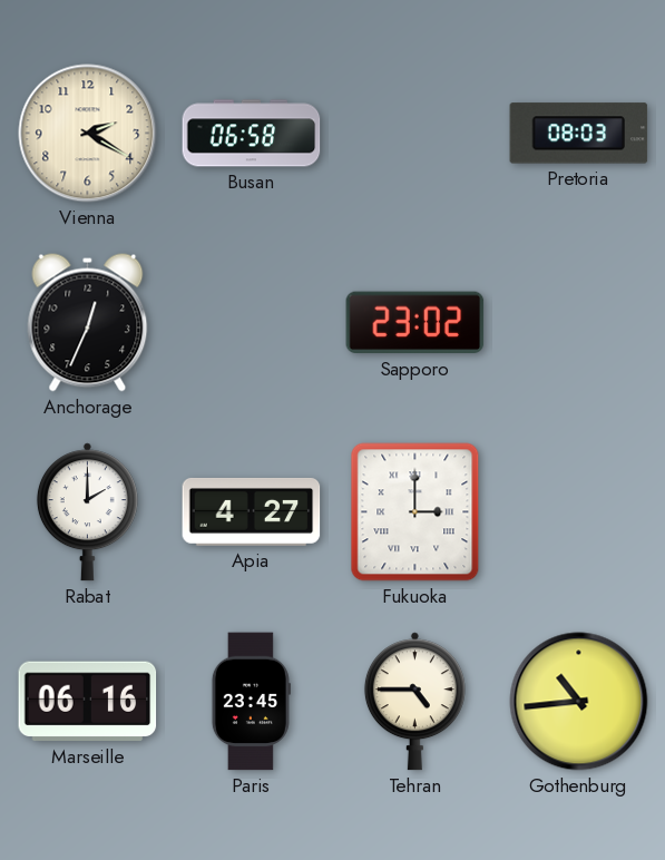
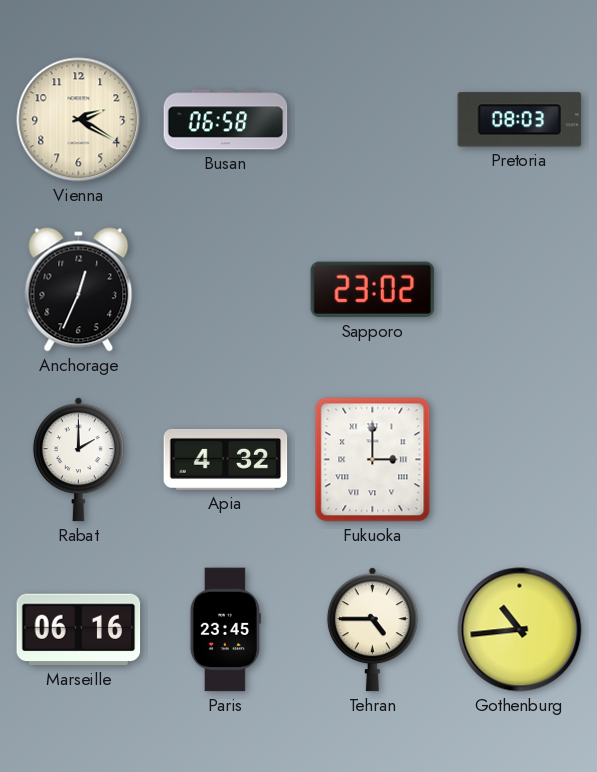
Apia: 4:27 -> 4:32 (226, 459)
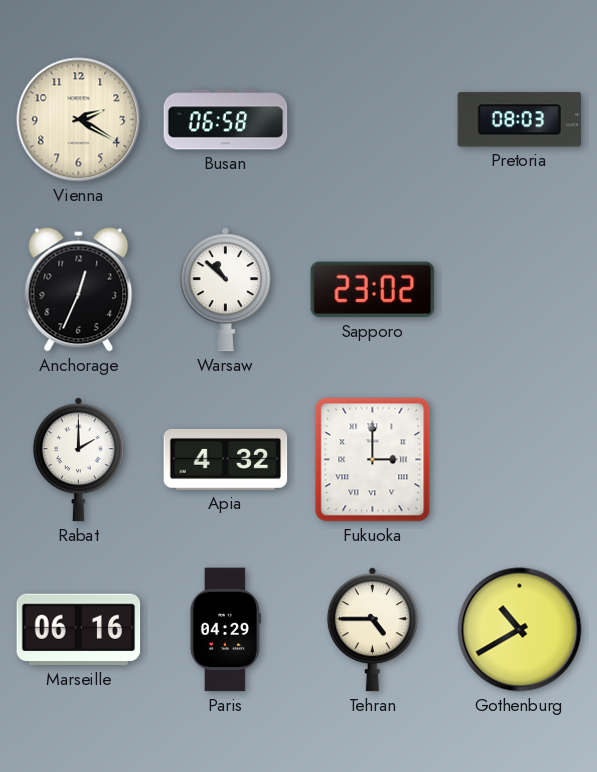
Warsaw: none -> 10:52 (225, 290)
Paris: 23:45 -> 04:29 (225, 630)
Gothenburg: 10:44 -> 10:40 (520, 630)
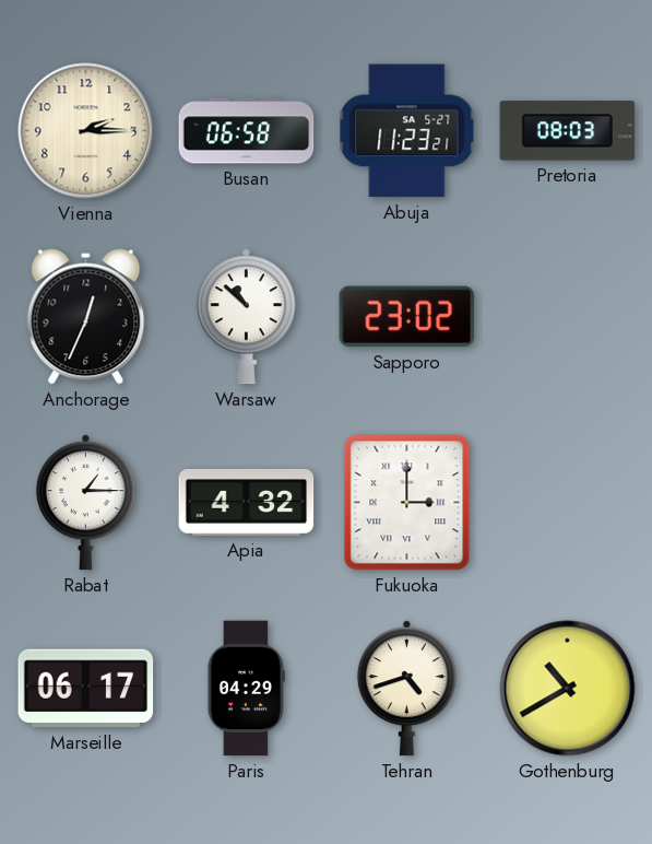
Vienna: 2:20 -> 2:15 (86, 131)
Abuja: none -> 11:23 (407, 131)
Rabat: 2:00 -> 1:15 (85, 503)
Marseille: 06:16 -> 06:17 (86, 689)
Tehran: 4:45 -> 4:42 (406, 689)
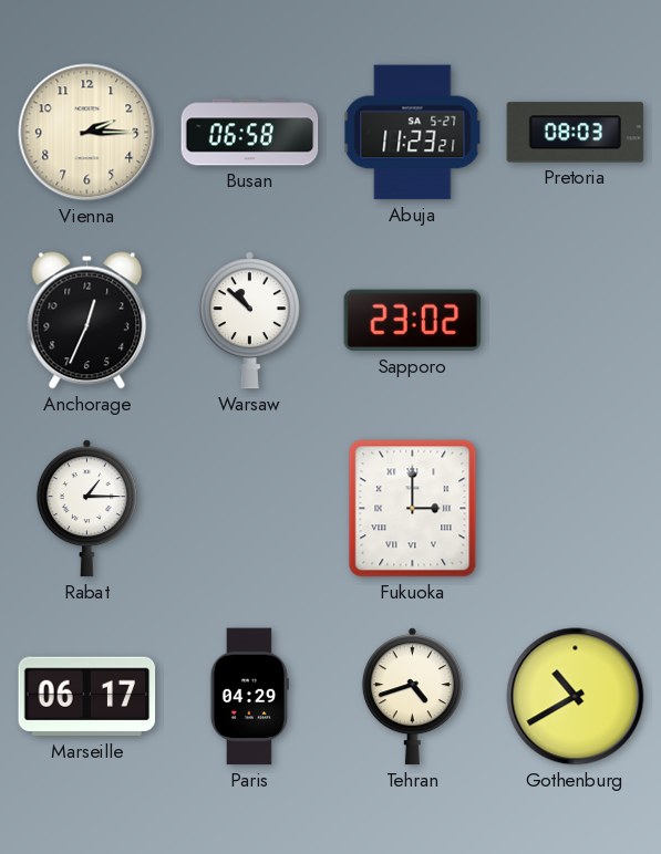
Apia: 4:32 -> none (247, 502)
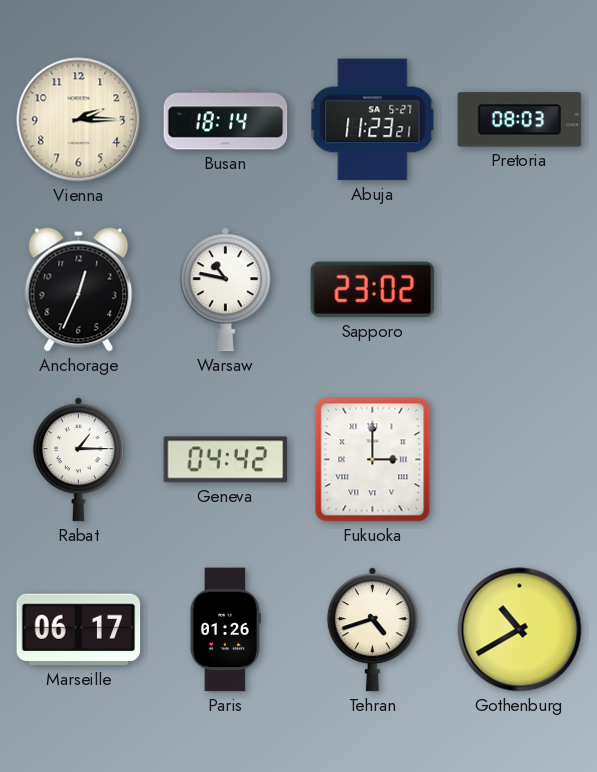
Busan: 06:58 -> 18:14 (226, 120)
Warsaw: 10:52 -> 10:47 (225, 290)
Geneva: none -> 04:42 (226, 460)
Paris: 04:29 -> 01:26 (225, 630)
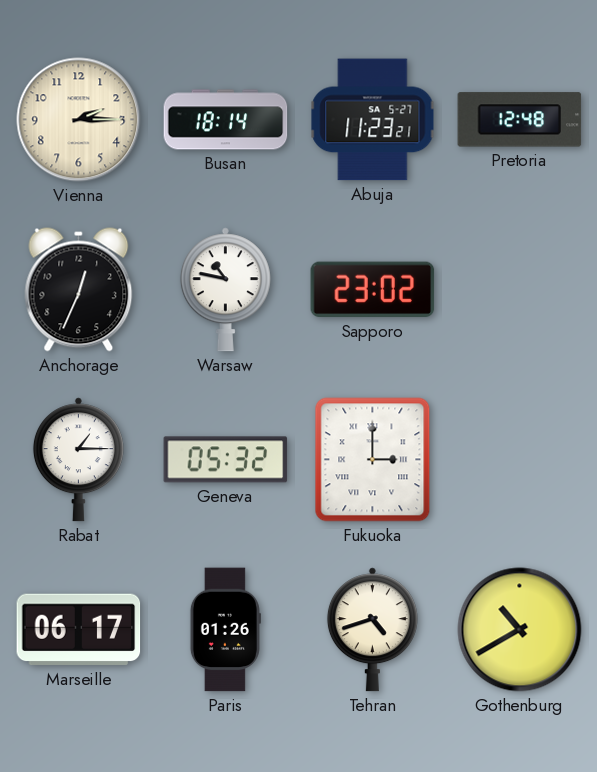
Pretoria: 08:03 -> 12:48 (520, 120)
Geneva: 04:42 -> 05:32 (226, 460)
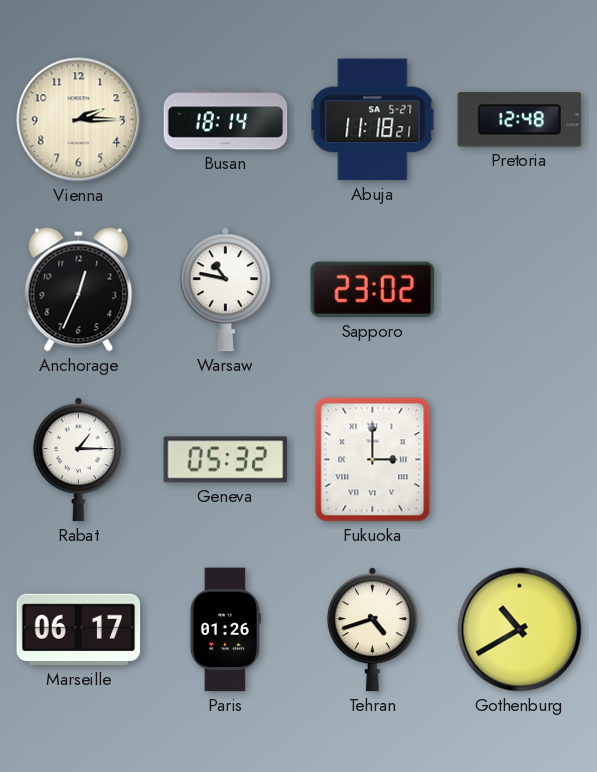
Abuja: 11:23 -> 11:18 (373, 120)
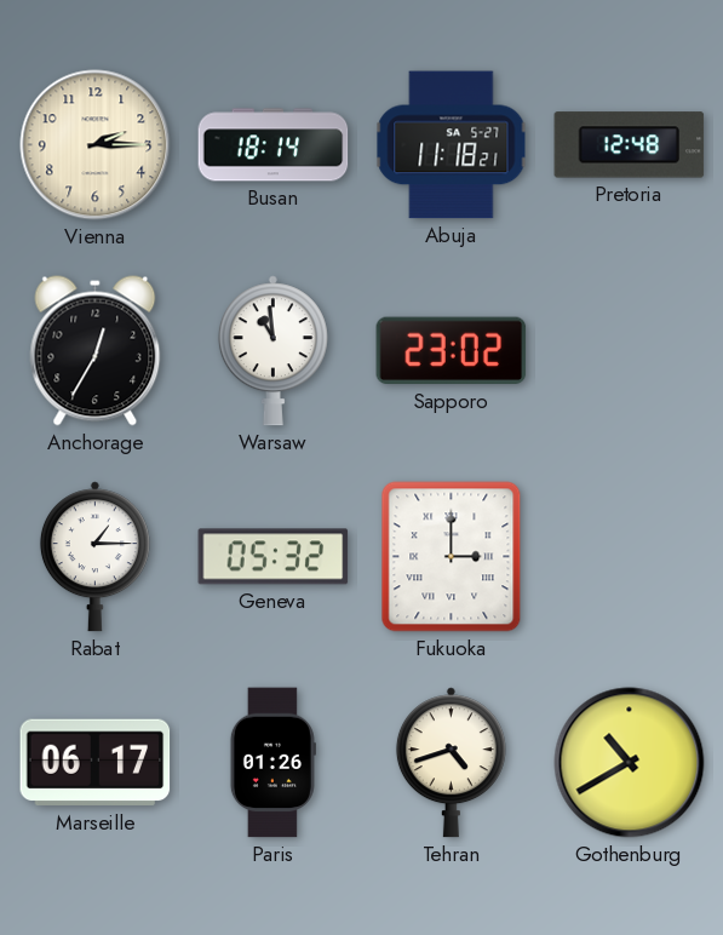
Anchorage: 12:34 -> 12:35 (96, 351)
Warsaw: 10:47 -> 10:59 (272, 351)
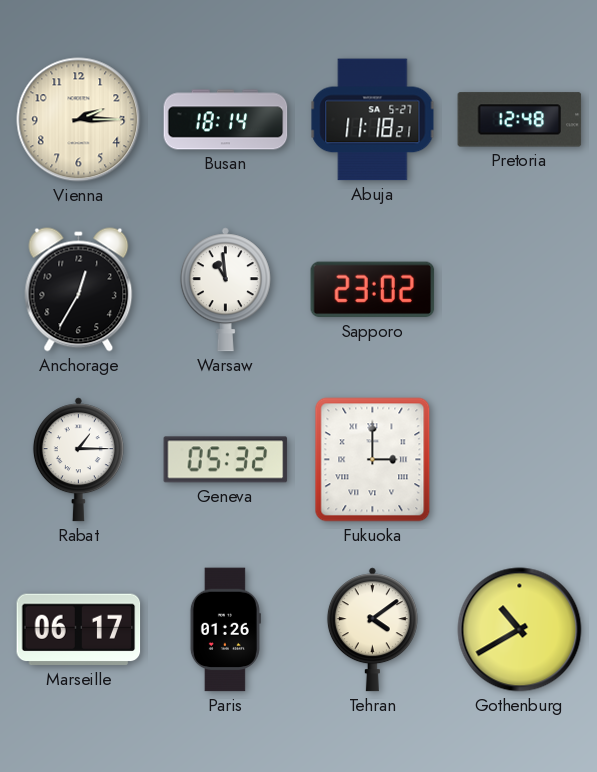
Tehran: 4:42 -> 4:09 (372, 630)
